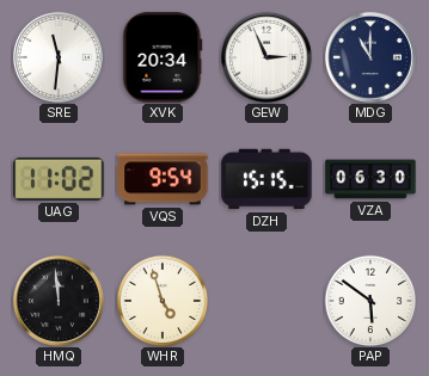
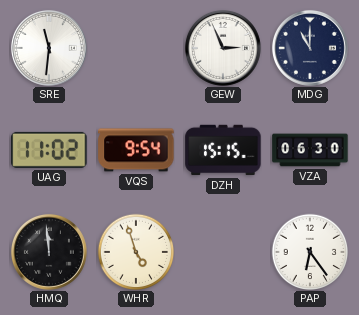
XVK: 20:34 -> none (163, 57)
PAP: 5:51 -> 6:24 (310, 252)
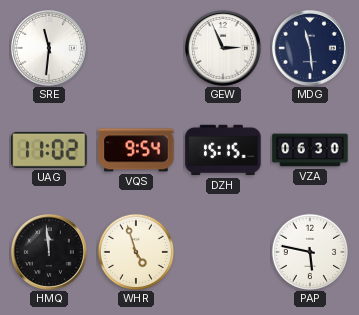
MDG: 11:00 -> 11:29 (310, 48)
PAP: 6:24 -> 5:47 (310, 252)
